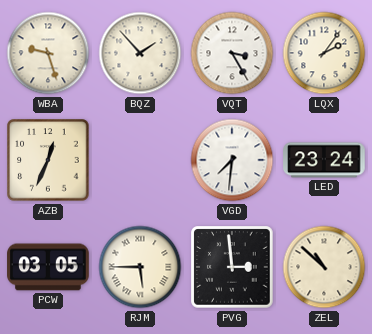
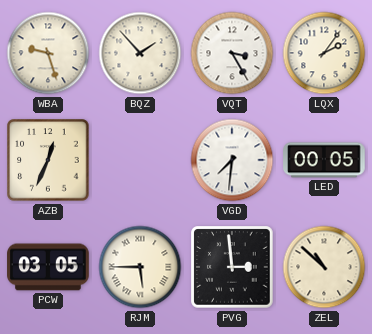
LED: 23:24 -> 00:05 (324, 160)
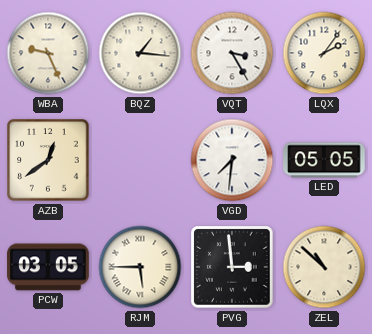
WBA: 9:27 -> 9:26 (48, 53)
BQZ: 1:53 -> 1:16 (140, 53)
AZB: 12:34 -> 12:39 (48, 160)
LED: 00:05 -> 05:05 (324, 160)
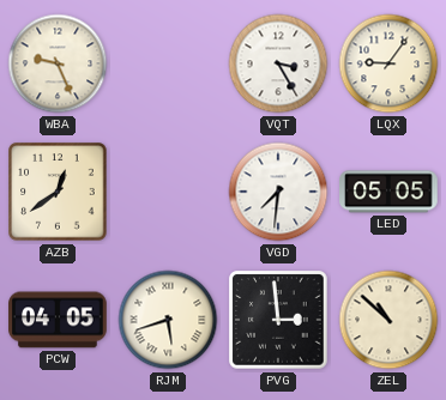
BQZ: 1:16 -> none (140, 53)
LQX: 2:06 -> 9:06 (388, 63)
PCW: 03:05 -> 04:05 (58, 320)
RJM: 5:45 -> 5:42 (168, 320)
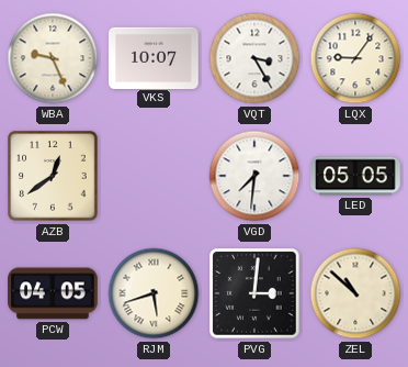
VKS: none -> 10:07 (154, 57)
PVG: 2:59 -> 3:01 (254, 293)
